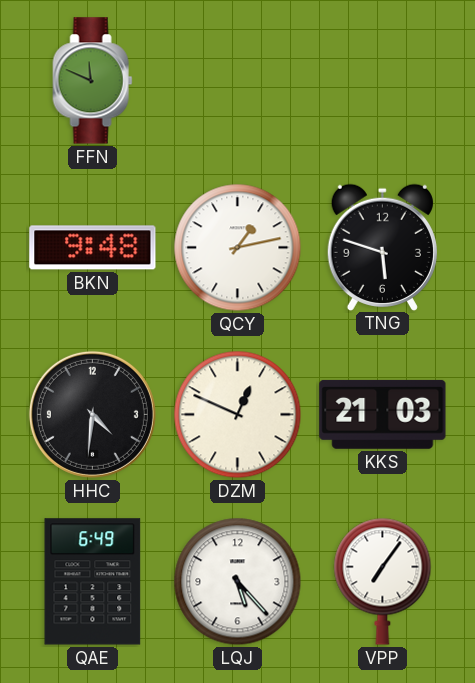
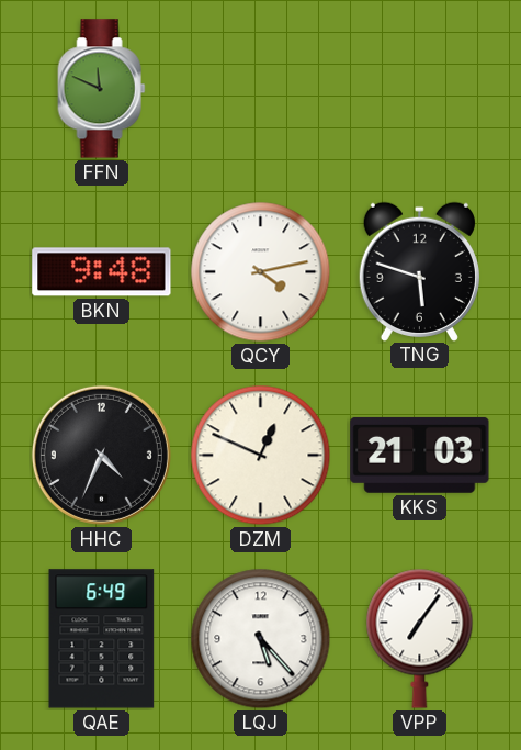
QCY: 1:13 -> 4:13 (261, 272)
HHC: 4:31 -> 4:34 (101, 455)
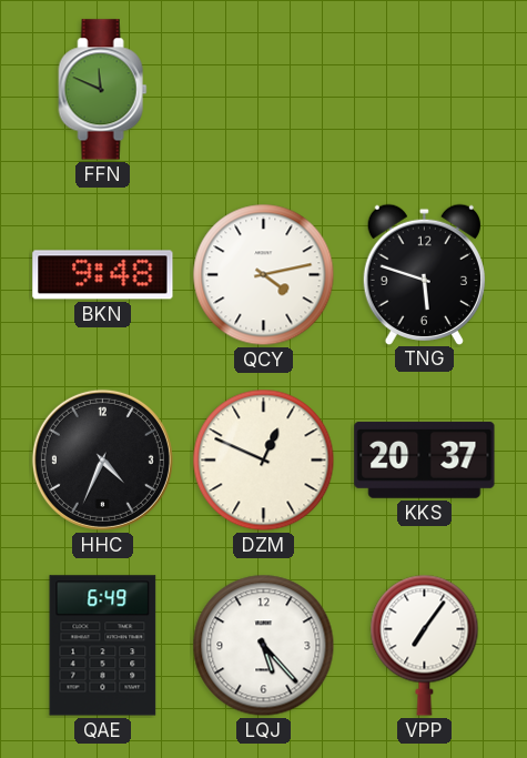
KKS: 21:03 -> 20:37 (425, 459)
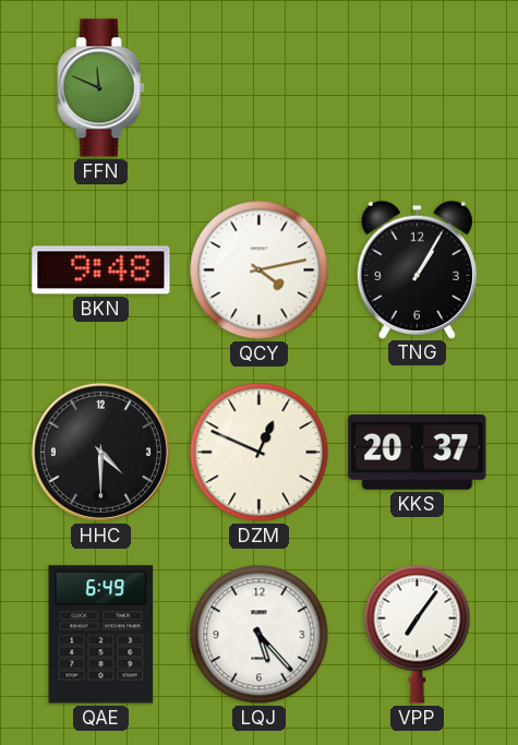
TNG: 5:48 -> 1:05 (417, 269)
HHC: 4:34 -> 4:30 (100, 452)
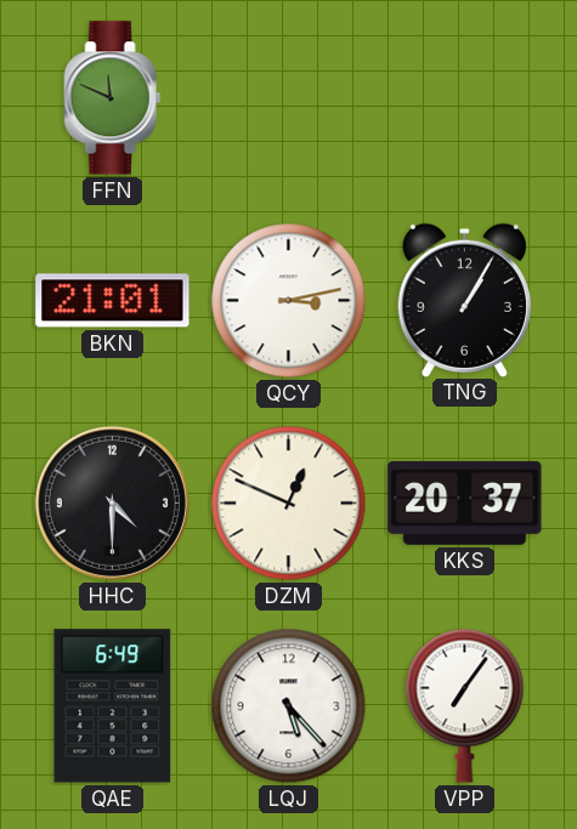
BKN: 9:48 -> 21:01 (113, 301)
QCY: 4:13 -> 3:13 (289, 301)
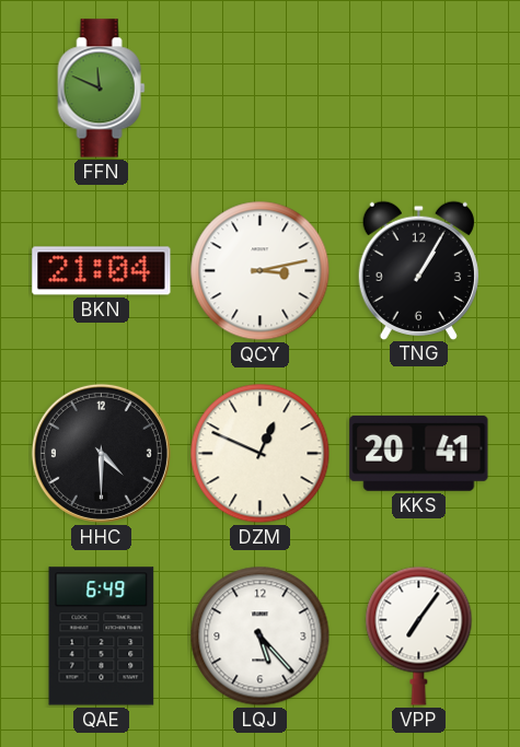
BKN: 21:01 -> 21:04 (102, 271)
KKS: 20:37 -> 20:41 (419, 453)
